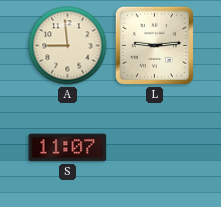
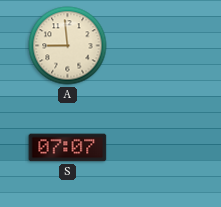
L: 9:14 -> none (154, 45)
S: 11:07 -> 07:07 (68, 148)
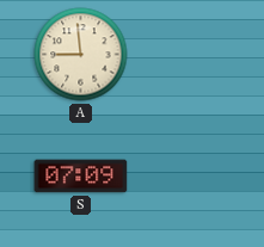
S: 07:07 -> 07:09 (81, 177)
